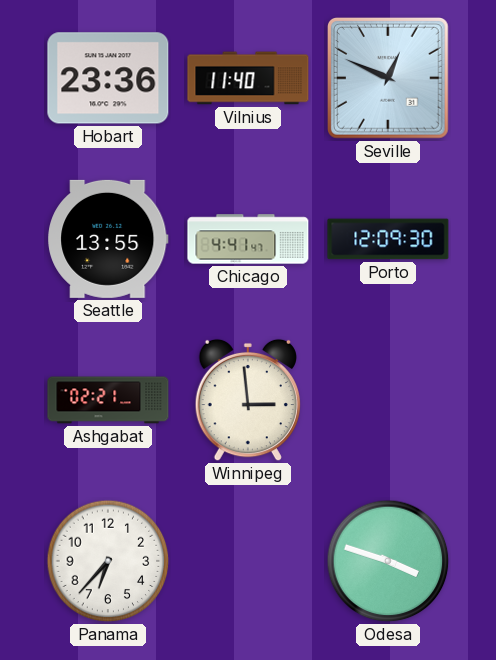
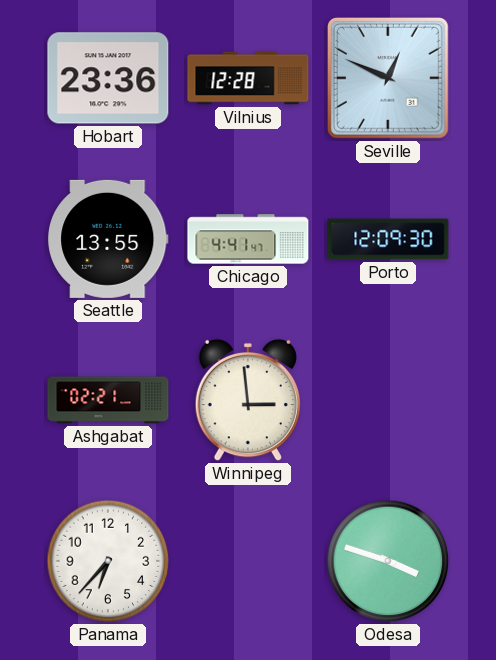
Vilnius: 11:40 -> 12:28 (248, 78)
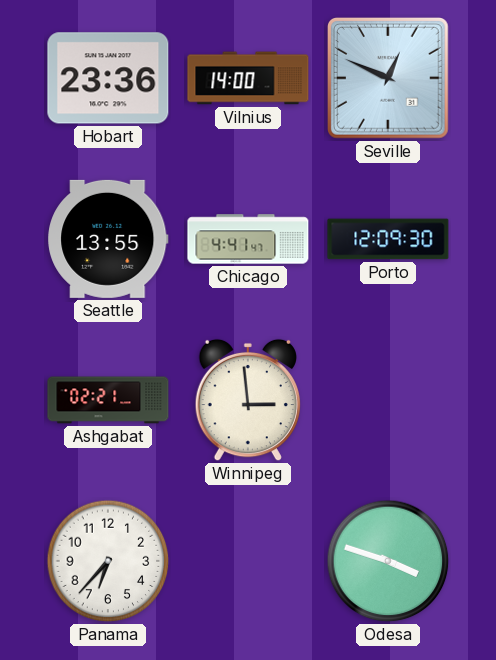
Vilnius: 12:28 -> 14:00 (248, 78)
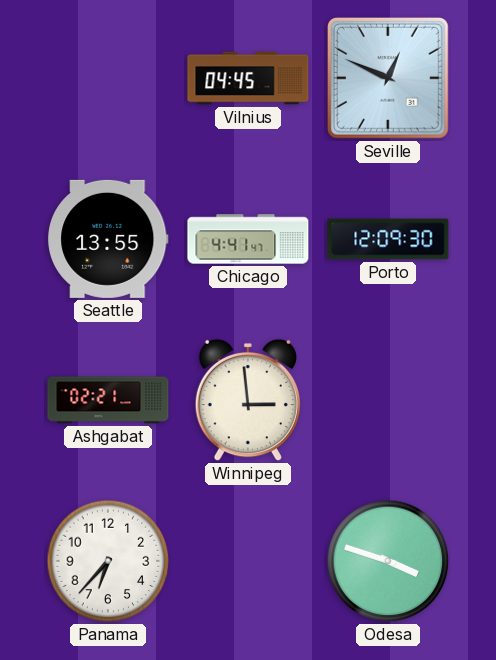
Hobart: 23:36 -> none (108, 78)
Vilnius: 14:00 -> 04:45 (248, 78)
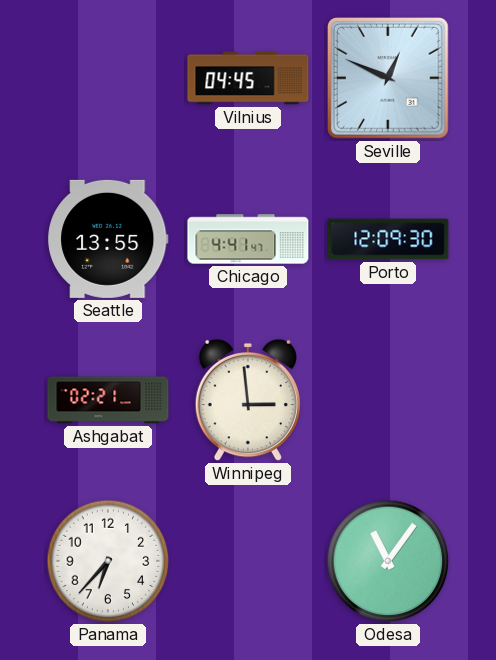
Odesa: 3:48 -> 11:06 (388, 561)
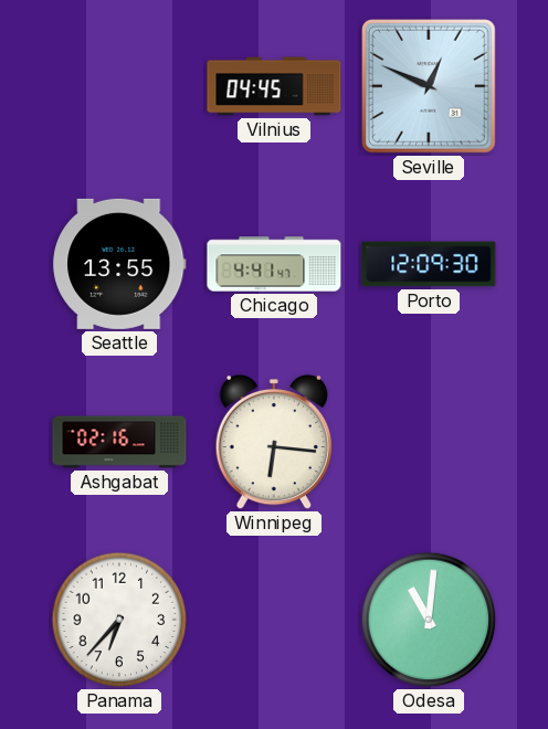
Ashgabat: 02:21 -> 02:16 (119, 442)
Winnipeg: 2:59 -> 6:16 (274, 442)
Odesa: 11:06 -> 11:01 (429, 620)
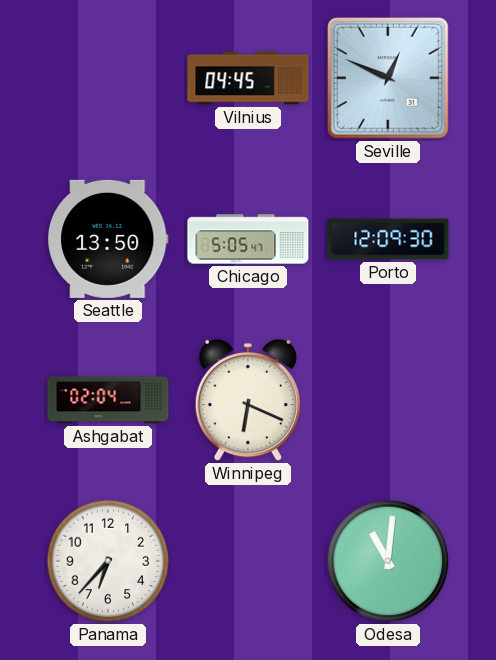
Seattle: 13:55 -> 13:50 (108, 239)
Chicago: 4:41 -> 5:05 (248, 239)
Ashgabat: 02:16 -> 02:04 (108, 400)
Winnipeg: 6:16 -> 6:19 (248, 400)
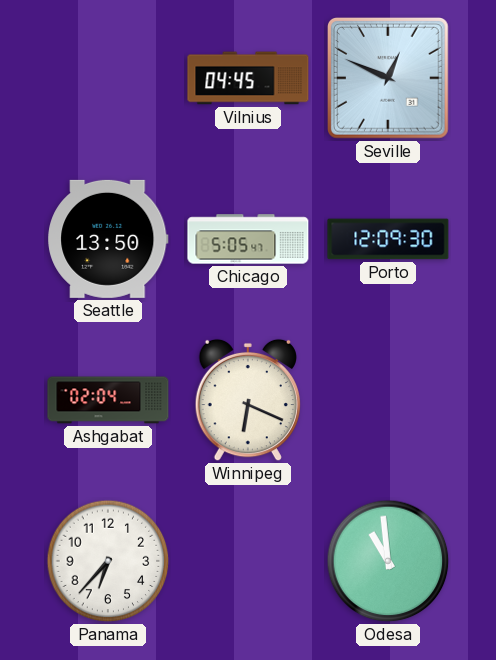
Odesa: 11:01 -> 10:59 (388, 561)
